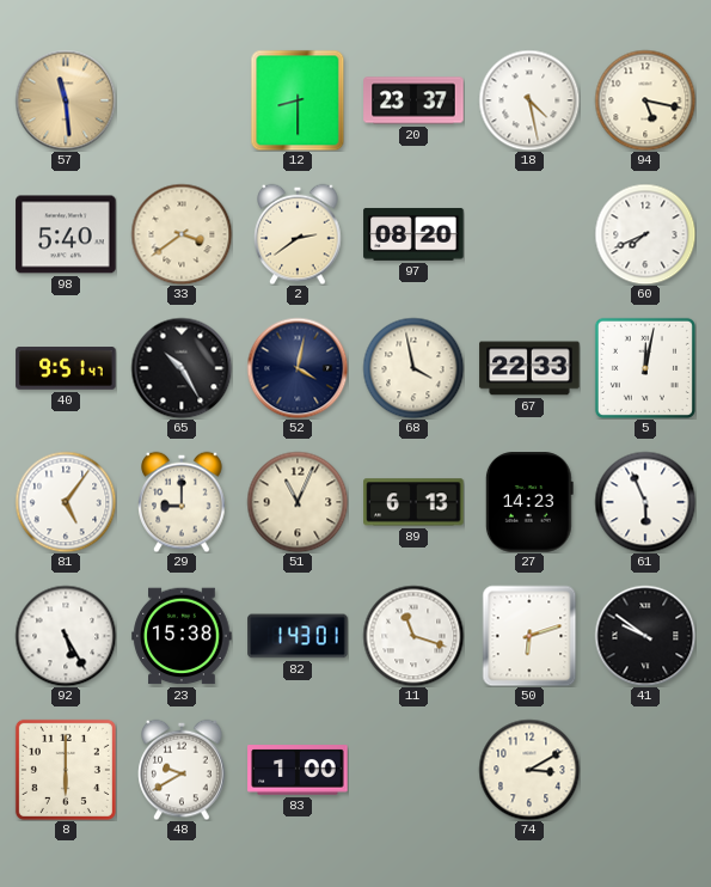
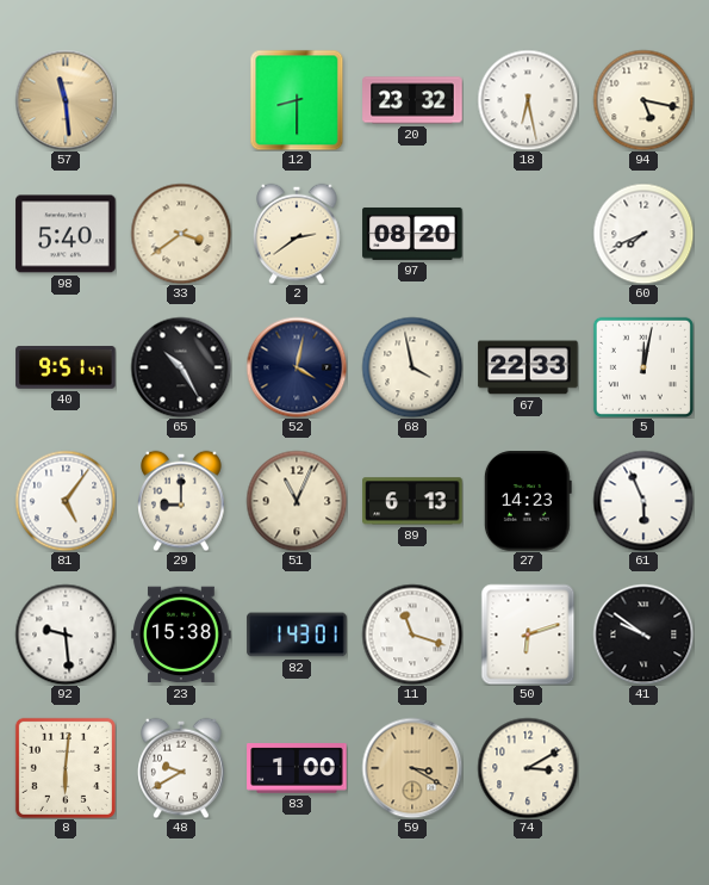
20: 23:37 -> 23:32 (412, 100)
18: 4:28 -> 6:28 (528, 100)
92: 5:25 -> 9:29 (66, 635)
8: 6:00 -> 6:01 (66, 768)
59: none -> 3:20 (412, 768)
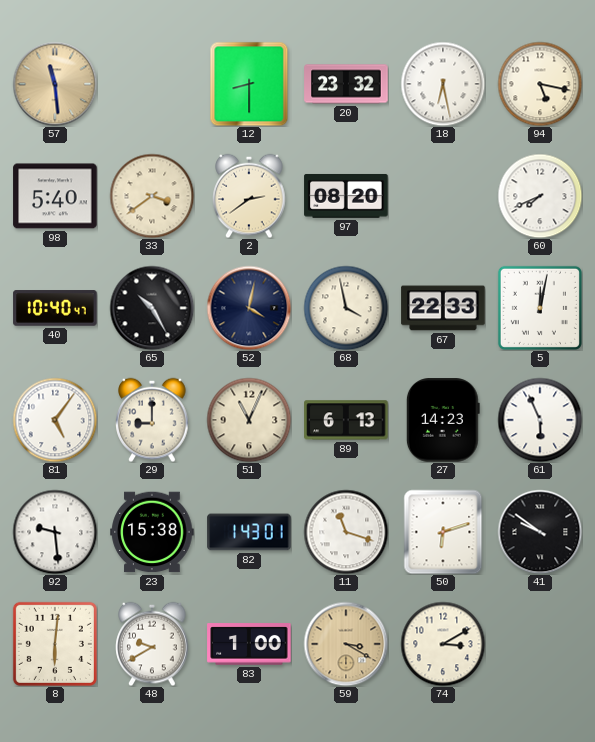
40: 9:51 -> 10:40 (55, 308)
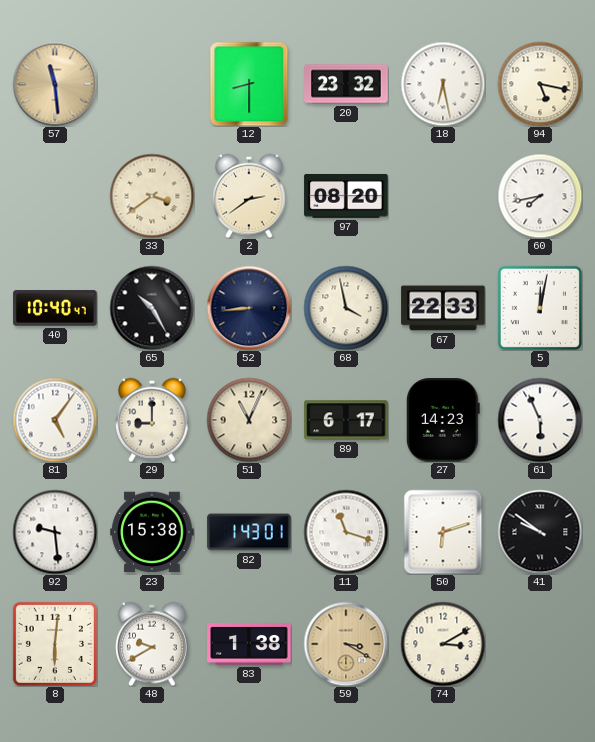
98: 5:40 -> none (55, 196)
60: 7:41 -> 7:43 (540, 196)
52: 4:02 -> 8:44 (249, 308)
89: 6:13 -> 6:17 (346, 420)
83: 1:00 -> 1:38 (249, 644)
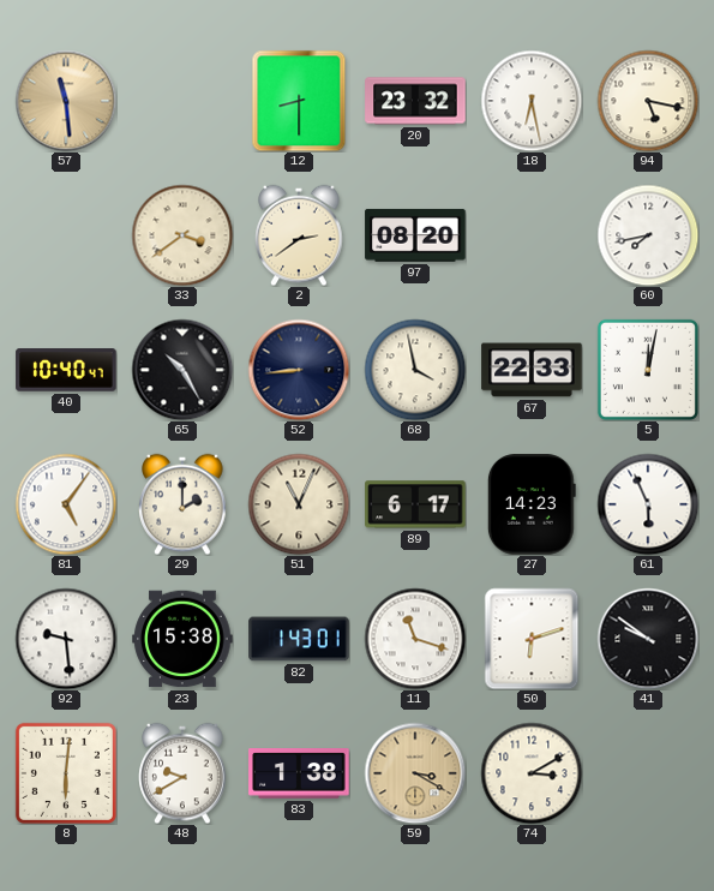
29: 9:00 -> 2:00 (182, 504)
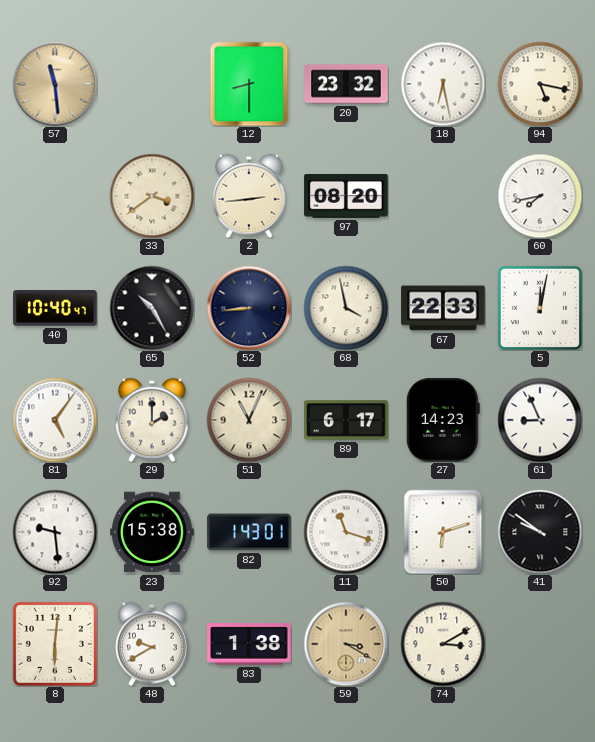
2: 2:39 -> 2:44 (249, 196)
61: 5:56 -> 8:56 (540, 420)
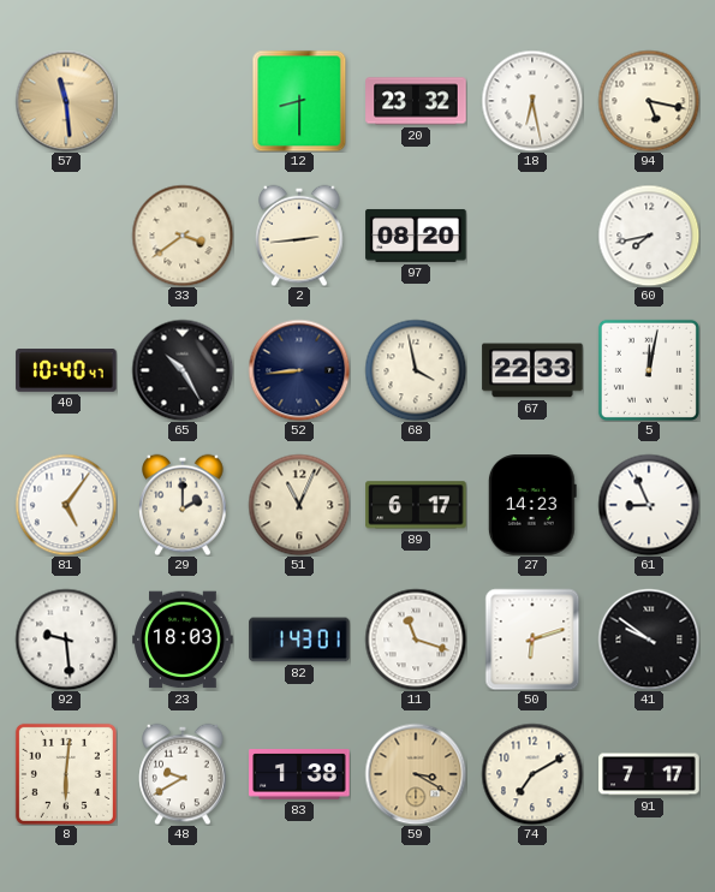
23: 15:38 -> 18:03 (183, 640)
74: 3:10 -> 7:10 (532, 774)
91: none -> 7:17 (649, 774)
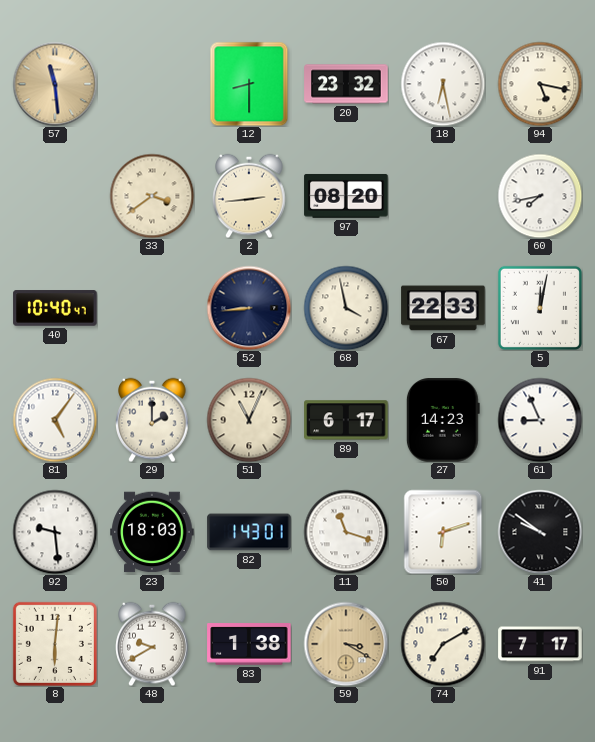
65: 10:25 -> none (183, 370)
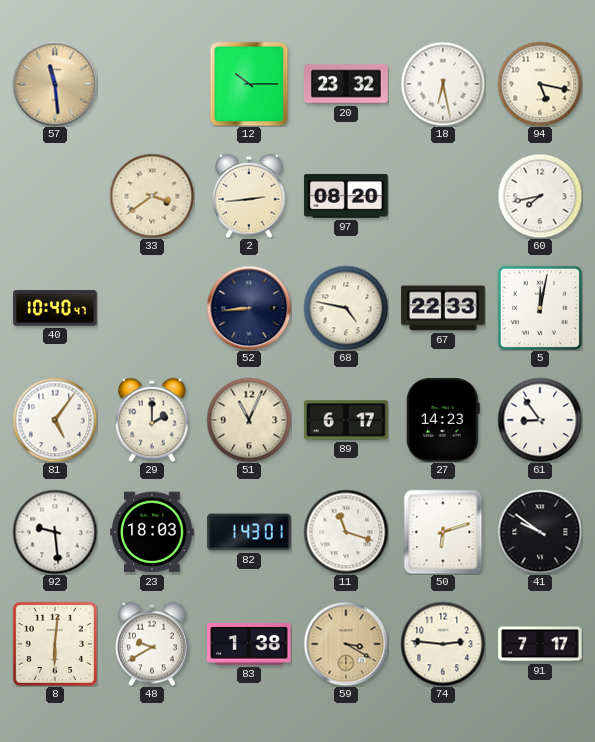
12: 8:30 -> 10:15 (249, 84)
68: 3:58 -> 4:47 (346, 308)
61: 8:56 -> 8:54 (540, 420)
74: 7:10 -> 2:46 (443, 644)
